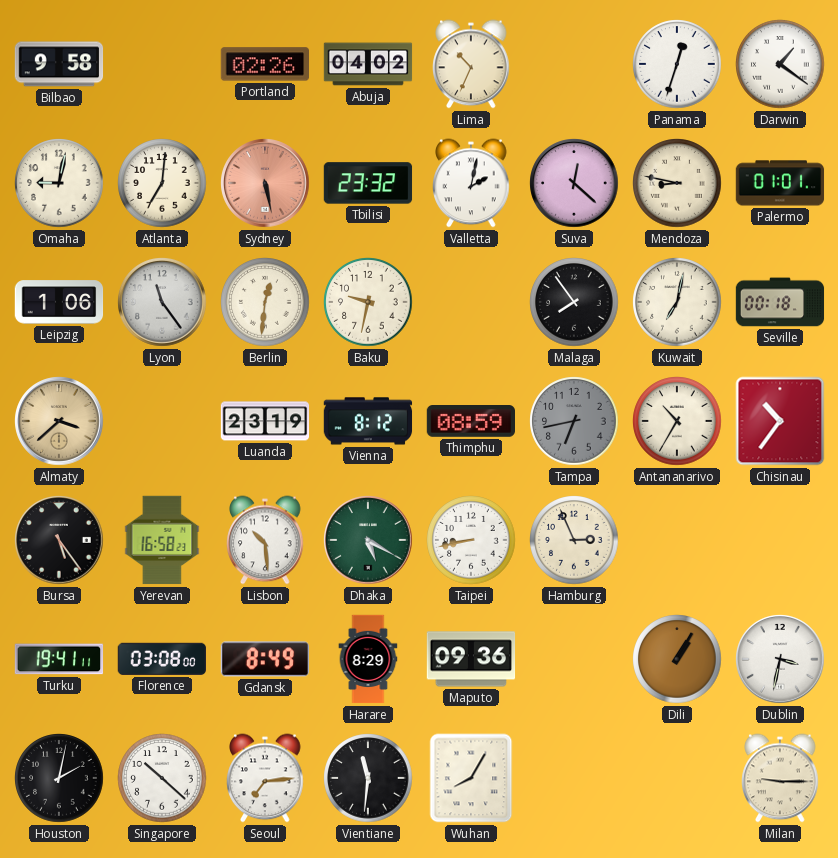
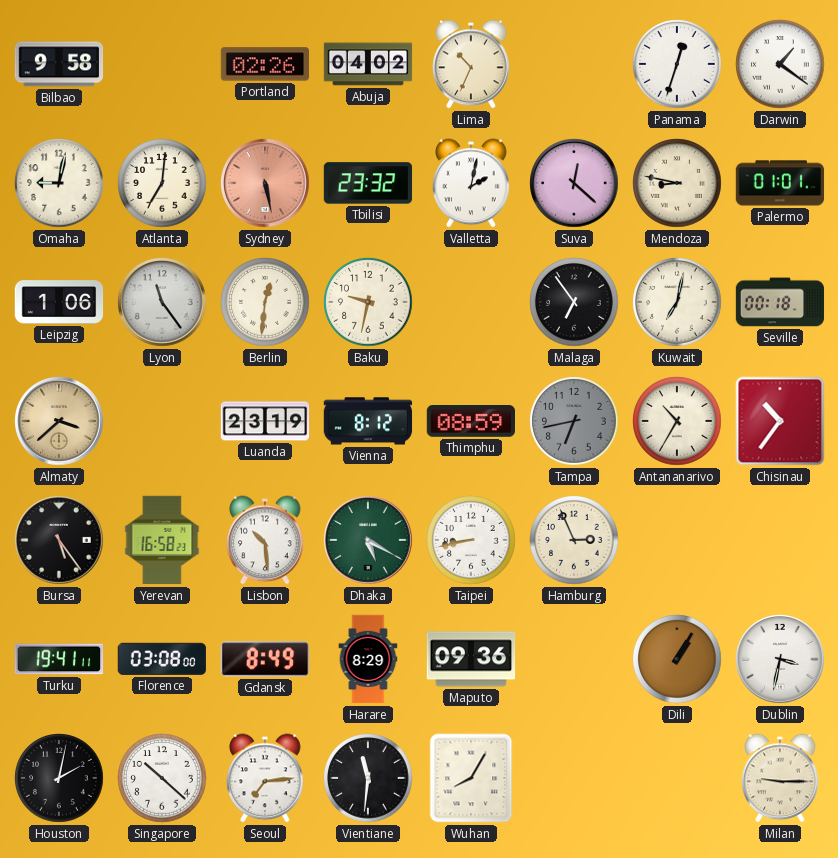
Malaga: 7:54 -> 6:54 (574, 302)
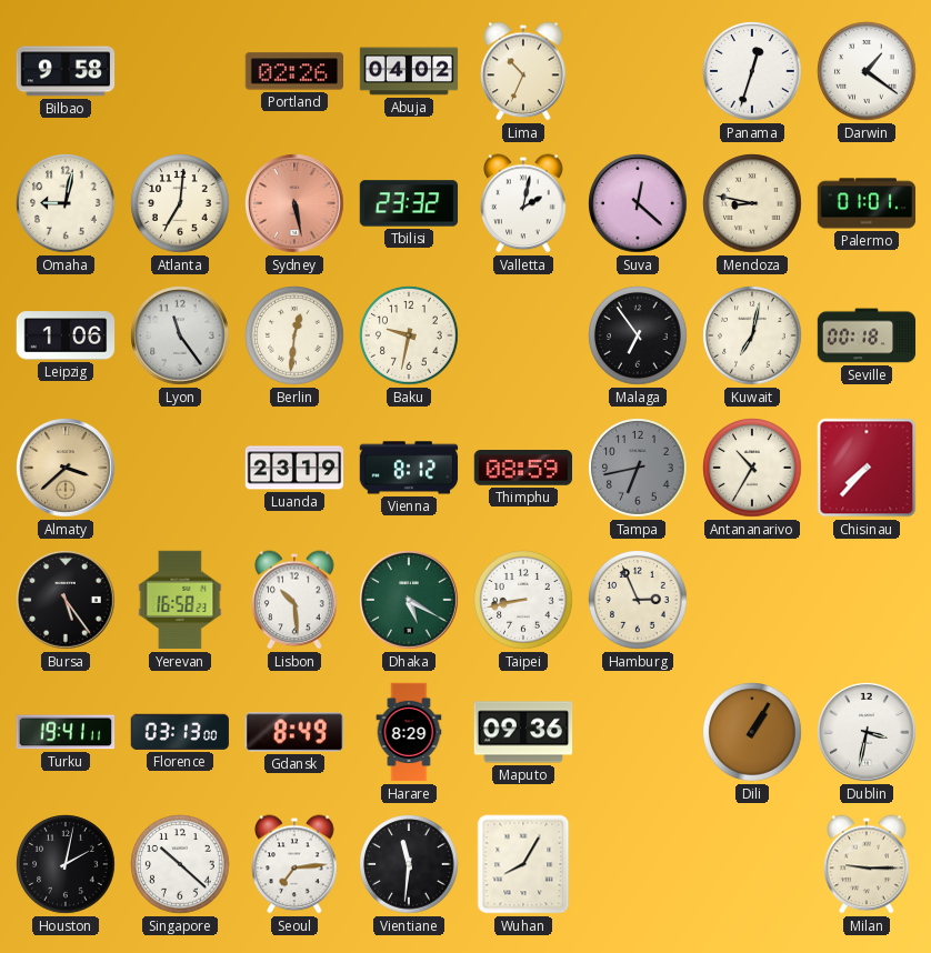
Chisinau: 10:36 -> 7:37 (867, 468)
Florence: 03:08 -> 03:13 (179, 732)
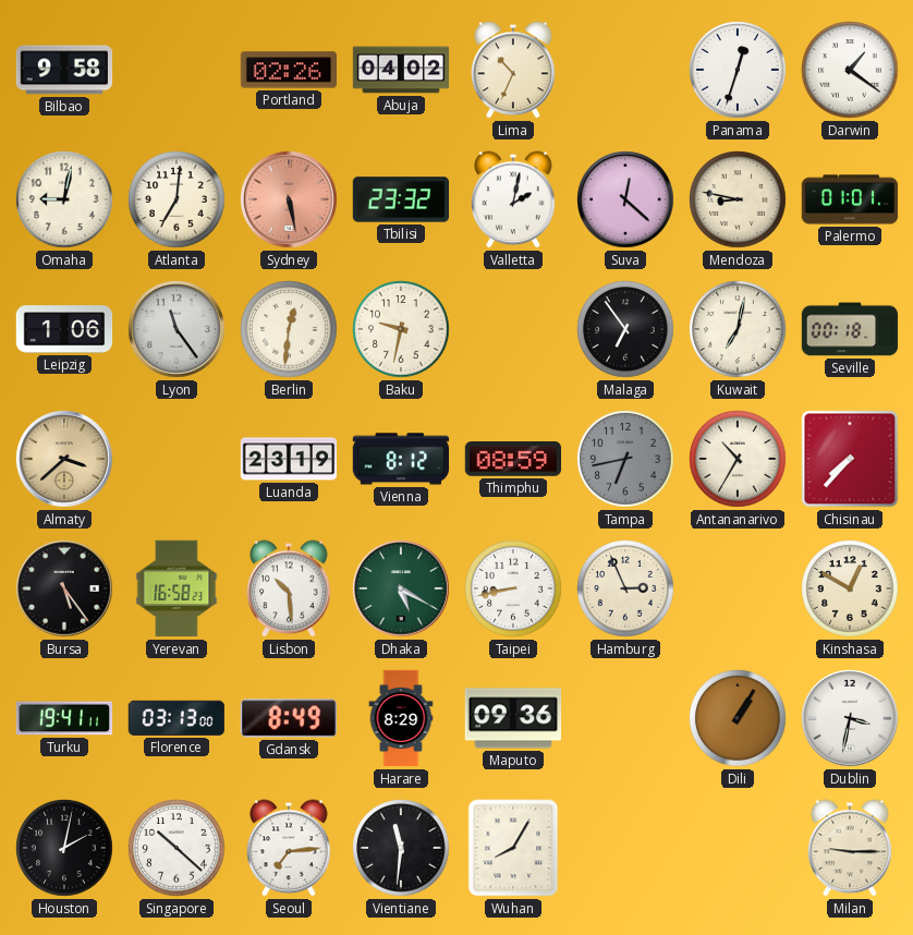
Kinshasa: none -> 12:50 (850, 588)
